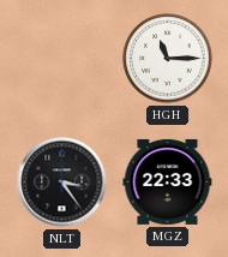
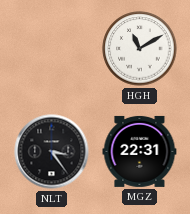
HGH: 11:15 -> 11:10 (140, 49)
MGZ: 22:33 -> 22:31 (140, 151)
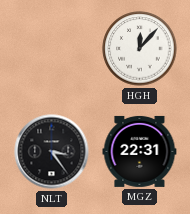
HGH: 11:10 -> 12:07 (140, 49)
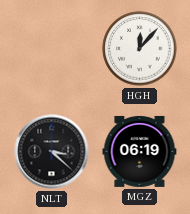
NLT: 3:24 -> 3:22 (52, 152)
MGZ: 22:31 -> 06:19 (140, 151)
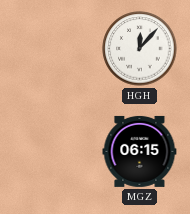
NLT: 3:22 -> none (52, 152)
MGZ: 06:19 -> 06:15 (140, 151)
